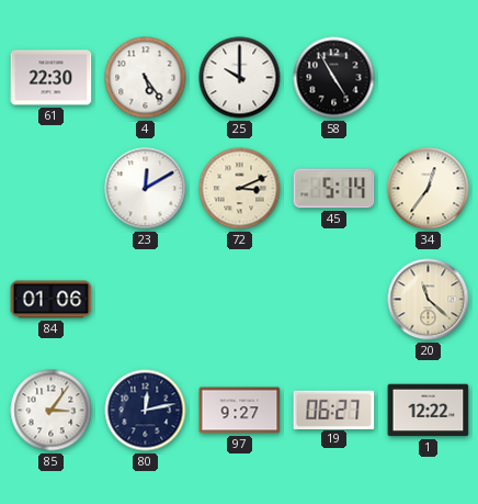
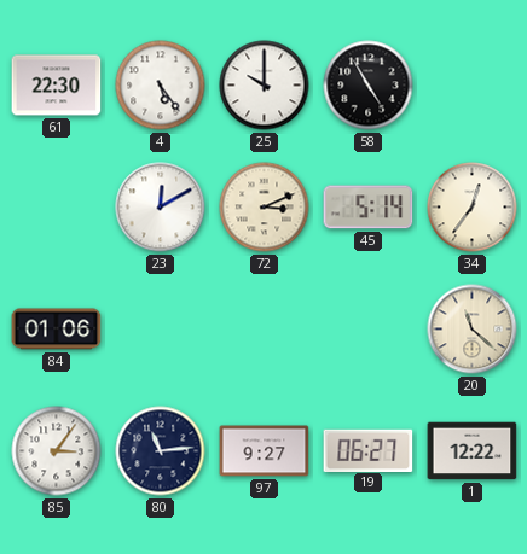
80: 12:13 -> 11:14 (161, 451)
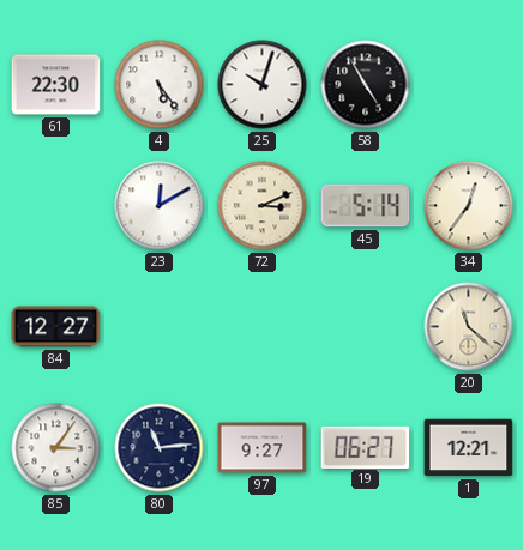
25: 10:00 -> 10:03 (263, 85)
84: 01:06 -> 12:27 (56, 327)
1: 12:22 -> 12:21 (469, 448)
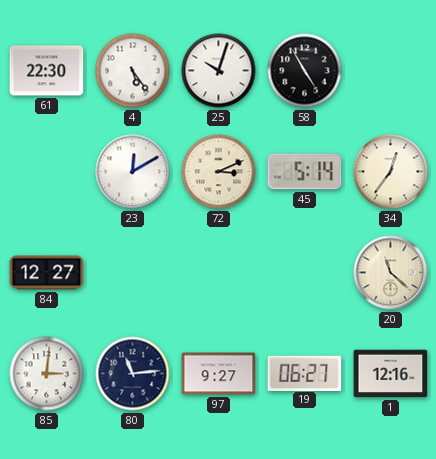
85: 3:06 -> 3:01 (47, 374)
1: 12:21 -> 12:16 (391, 374)
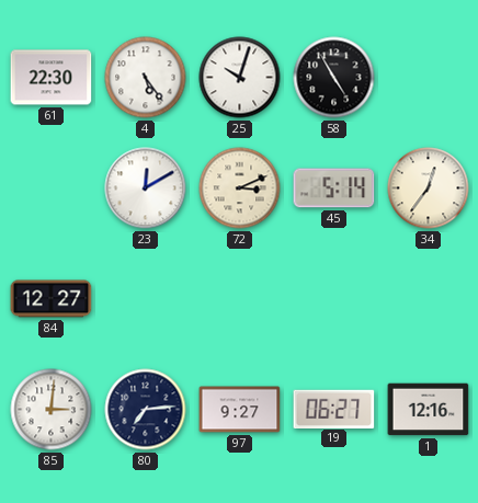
20: 11:22 -> none (391, 273)
80: 11:14 -> 7:14 (146, 410)
